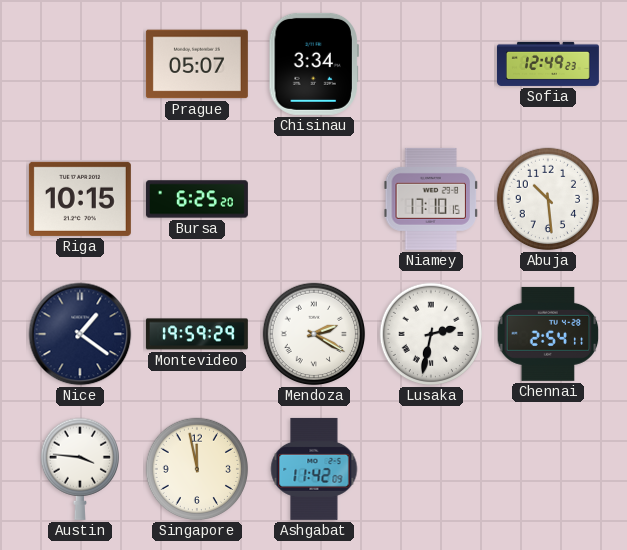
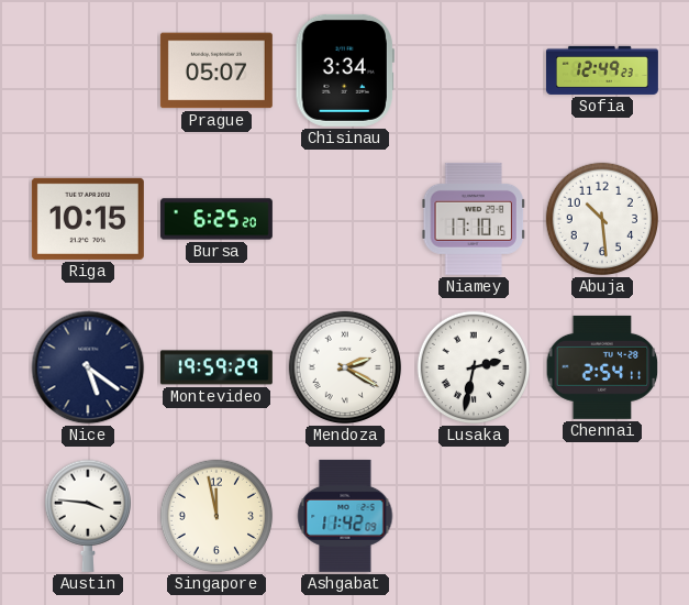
Nice: 1:21 -> 5:21 (88, 367)
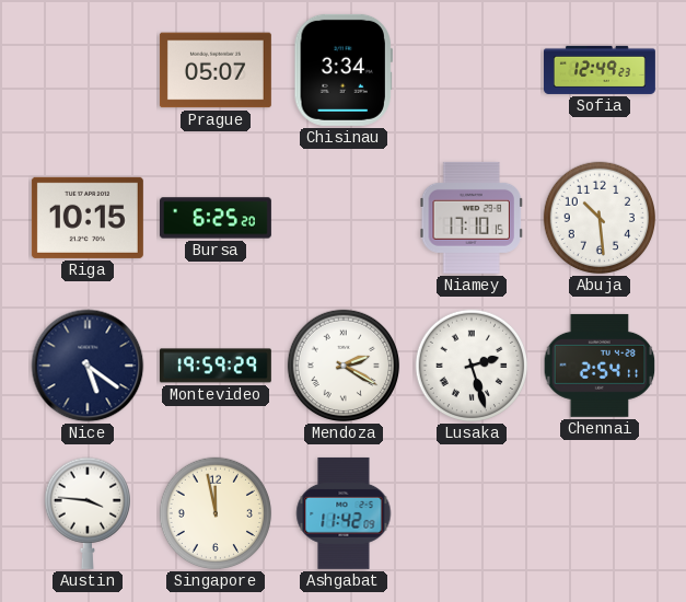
Lusaka: 2:32 -> 2:27 (472, 366)
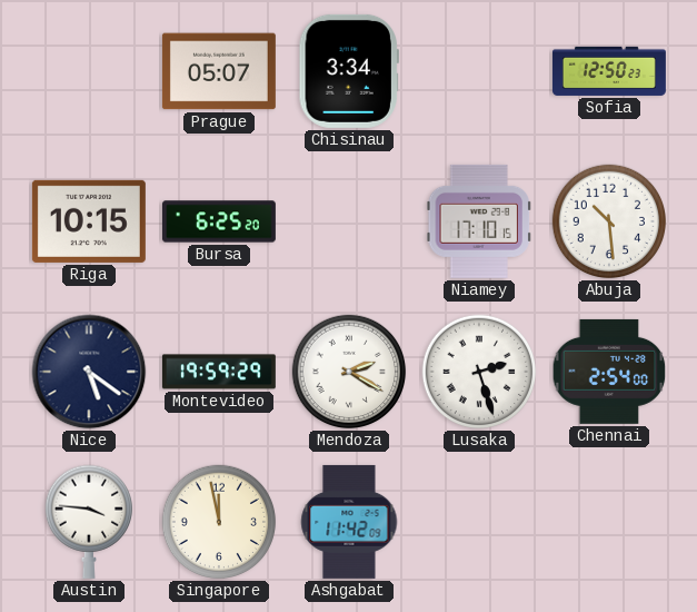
Sofia: 12:49 -> 12:50 (609, 71)
Chennai: 2:54:11 -> 2:54:00 (609, 372)
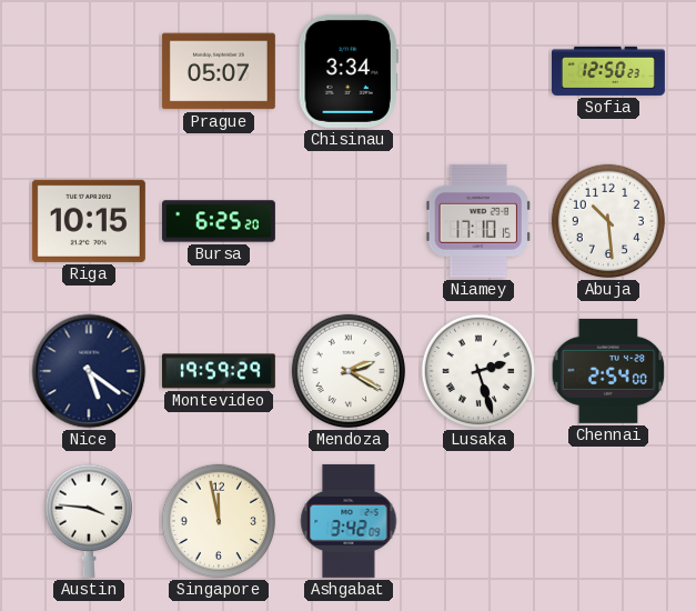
Ashgabat: 11:42 -> 3:42 (349, 521)
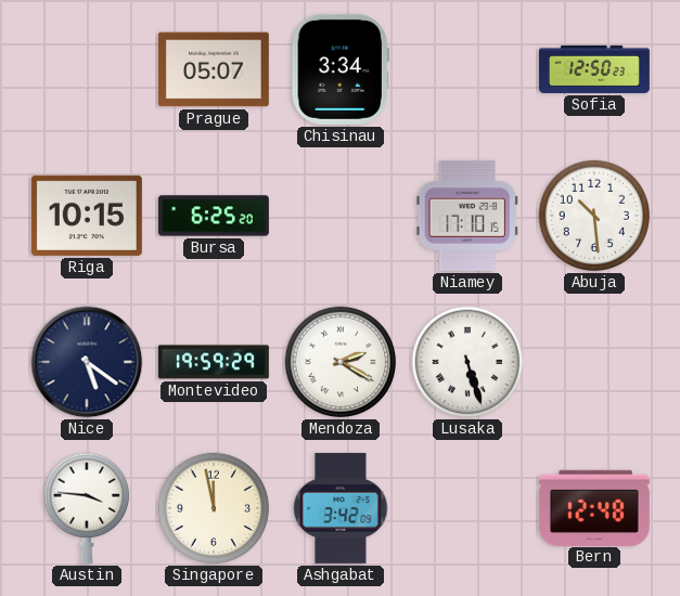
Lusaka: 2:27 -> 5:27 (467, 362)
Chennai: 2:54 -> none (608, 371)
Bern: none -> 12:48 (594, 507)
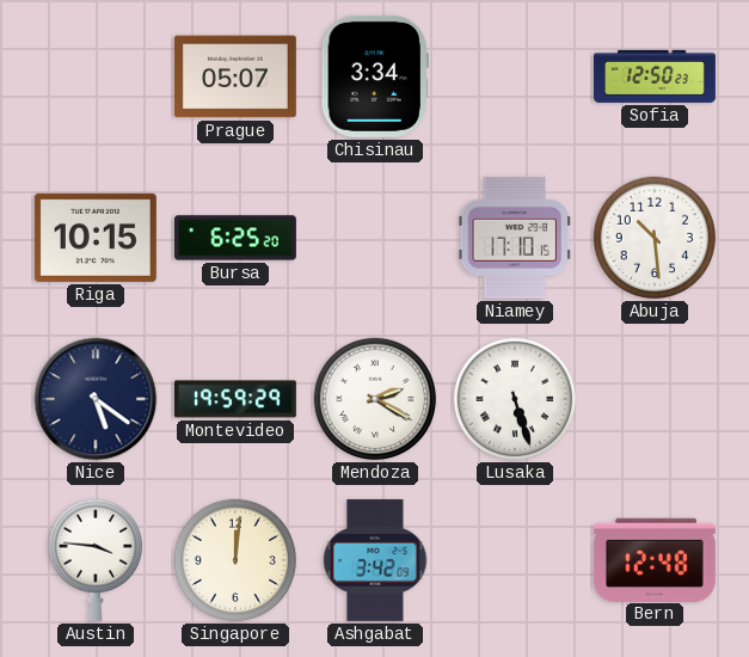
Singapore: 11:58 -> 12:01 (235, 560)
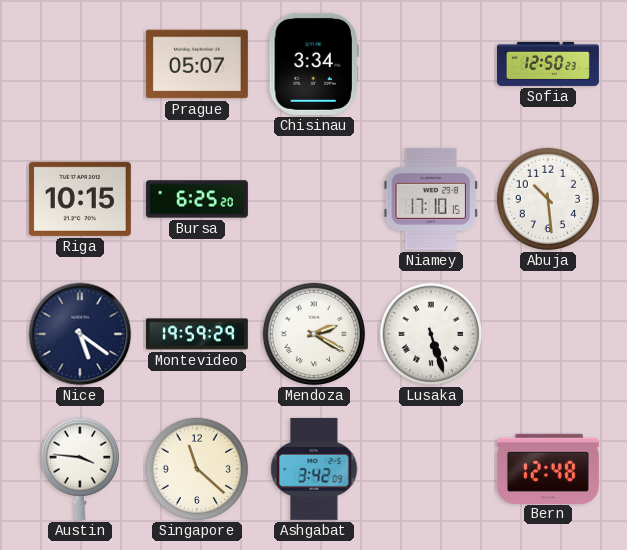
Singapore: 12:01 -> 11:22 (197, 469)
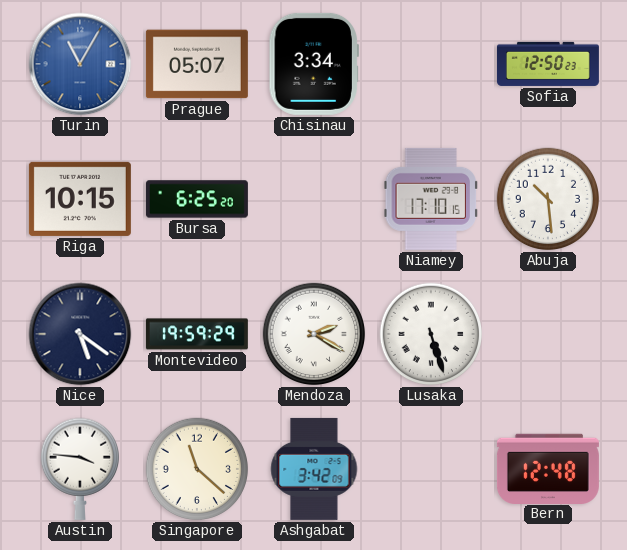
Turin: none -> 11:05 (80, 64)
